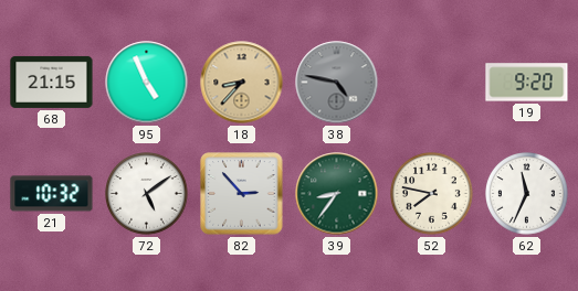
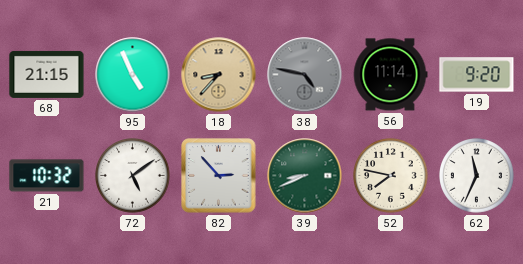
56: none -> 11:14 (390, 75)
39: 8:36 -> 8:41 (305, 176)
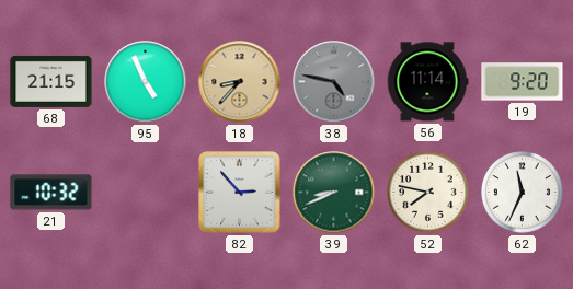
72: 5:09 -> none (133, 176)
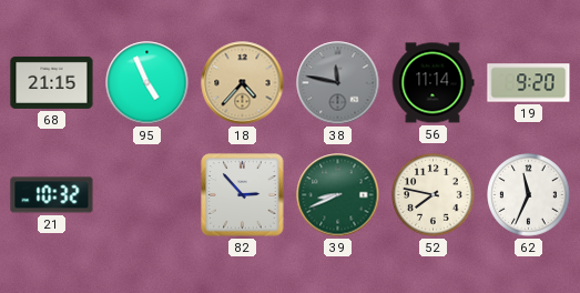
18: 8:37 -> 4:37 (243, 83)
38: 4:47 -> 11:47 (338, 83)
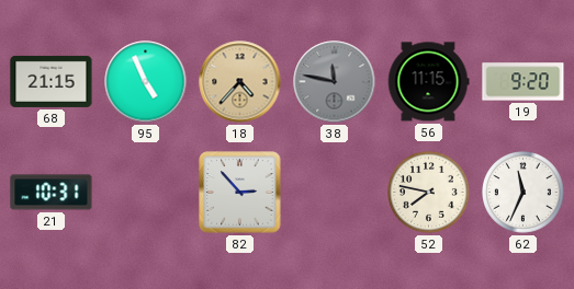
56: 11:14 -> 11:15 (428, 82)
21: 10:32 -> 10:31 (52, 193)
39: 8:41 -> none (338, 195)
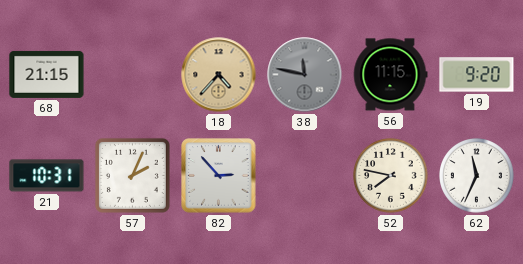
95: 4:56 -> none (146, 82)
57: none -> 2:04 (132, 175)
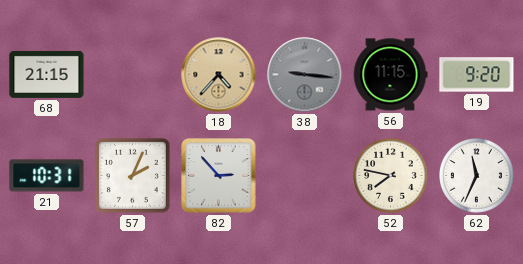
38: 11:47 -> 9:16 (305, 75)
